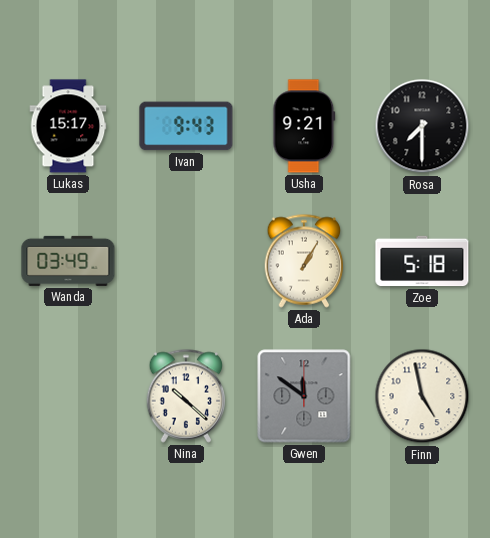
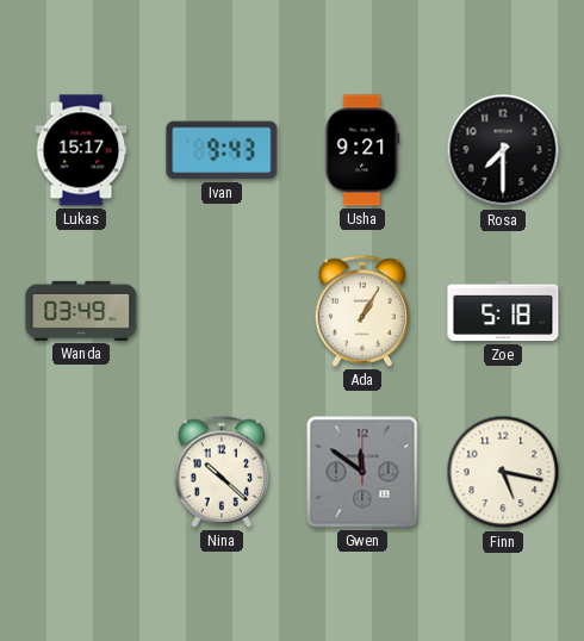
Finn: 4:58 -> 5:17 (503, 472)
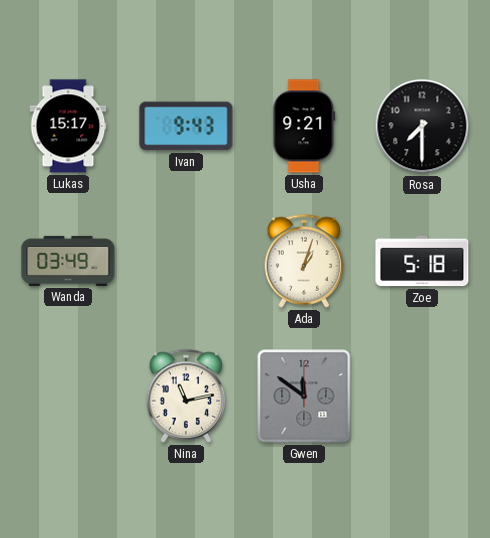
Ada: 1:05 -> 1:03 (304, 261)
Nina: 10:22 -> 11:13 (186, 396)
Finn: 5:17 -> none (503, 472)
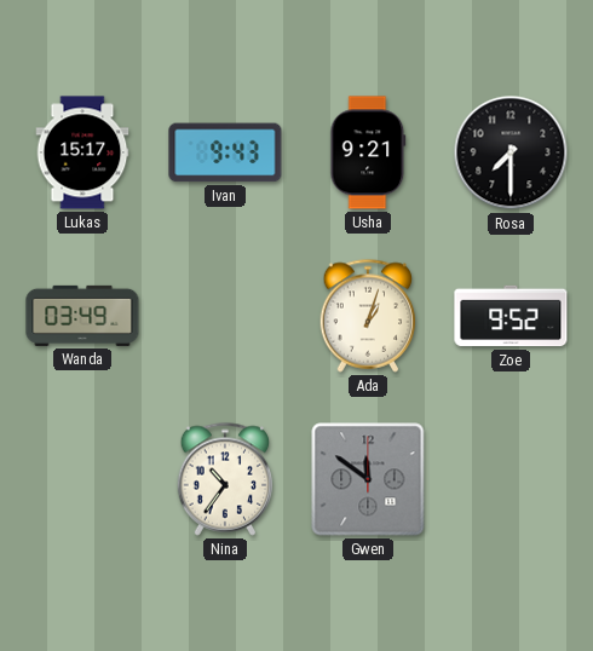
Zoe: 5:18 -> 9:52 (511, 316)
Nina: 11:13 -> 10:36 (225, 479)
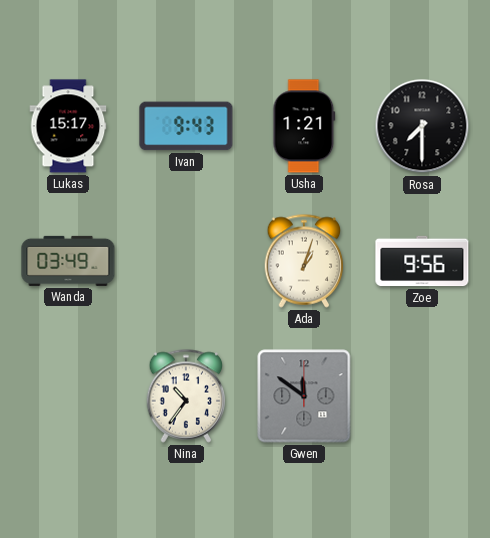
Usha: 9:21 -> 1:21 (304, 126)
Zoe: 9:52 -> 9:56 (422, 261)
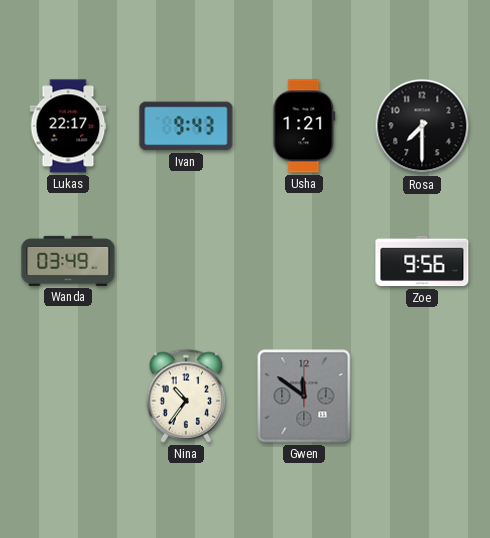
Lukas: 15:17 -> 22:17 (68, 126)
Ada: 1:03 -> none (304, 261)
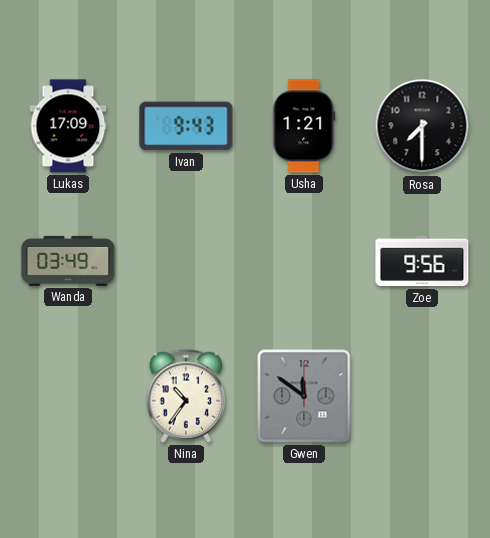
Lukas: 22:17 -> 17:09 (68, 126)
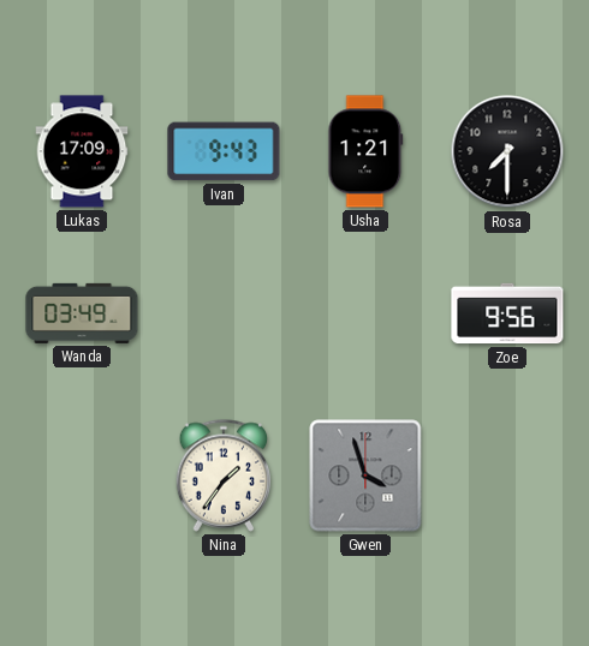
Nina: 10:36 -> 1:36 (224, 475)
Gwen: 11:51 -> 3:57 (365, 475)
